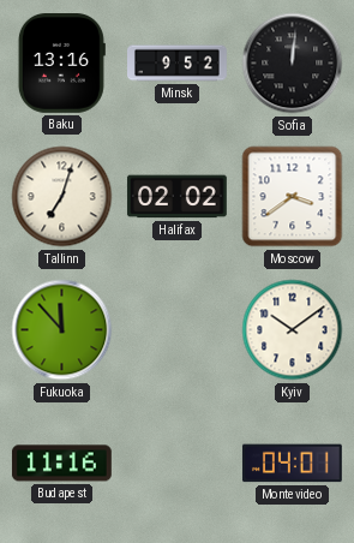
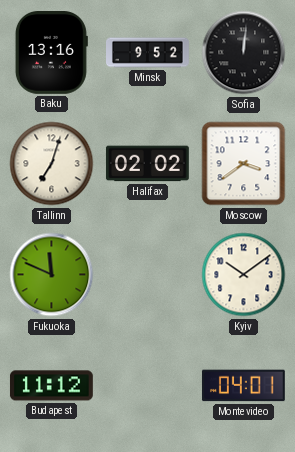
Fukuoka: 11:53 -> 11:49 (52, 275)
Budapest: 11:16 -> 11:12 (52, 386)
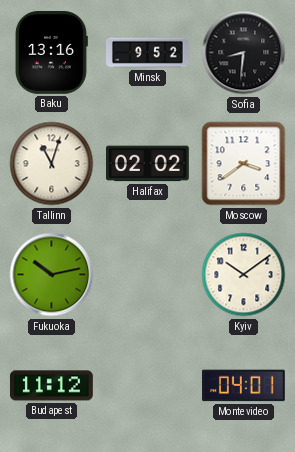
Sofia: 12:01 -> 8:31 (244, 53)
Tallinn: 7:03 -> 11:03 (52, 164)
Fukuoka: 11:49 -> 10:13 (52, 275)
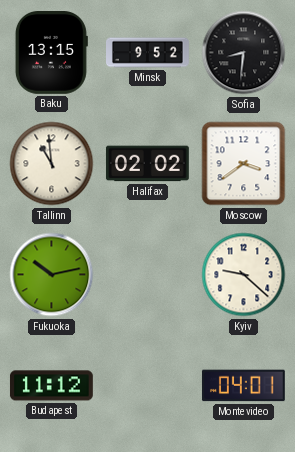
Baku: 13:16 -> 13:15 (51, 53)
Tallinn: 11:03 -> 10:59 (52, 164)
Kyiv: 10:09 -> 9:22 (244, 275)
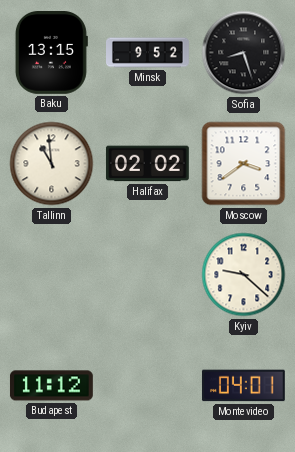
Sofia: 8:31 -> 8:27 (244, 53)
Fukuoka: 10:13 -> none (52, 275)
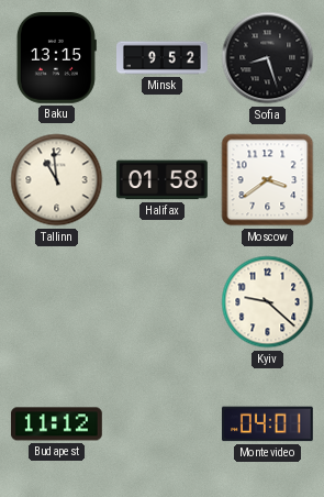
Halifax: 02:02 -> 01:58 (161, 180)
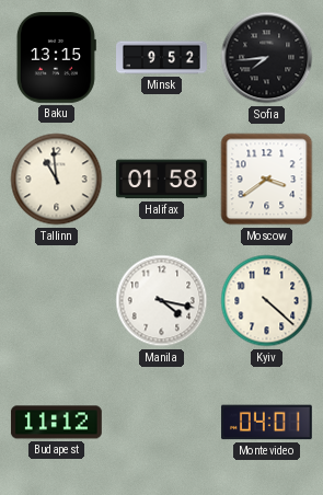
Sofia: 8:27 -> 7:44 (267, 58)
Manila: none -> 4:17 (162, 301)
Kyiv: 9:22 -> 4:22 (267, 301)
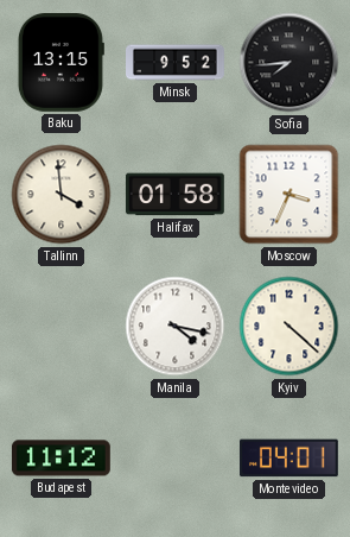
Tallinn: 10:59 -> 3:59 (62, 195)
Moscow: 3:39 -> 3:34 (289, 195)
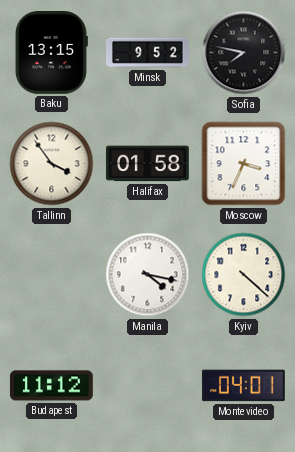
Sofia: 7:44 -> 7:47 (244, 53)
Tallinn: 3:59 -> 3:54 (52, 164)
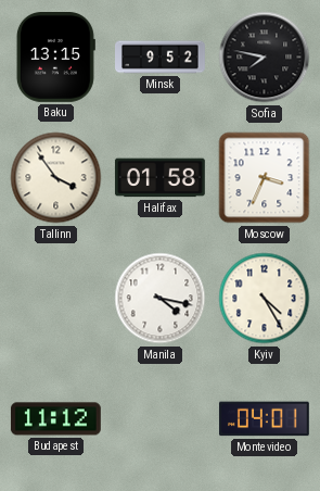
Kyiv: 4:22 -> 4:25 (265, 299)
